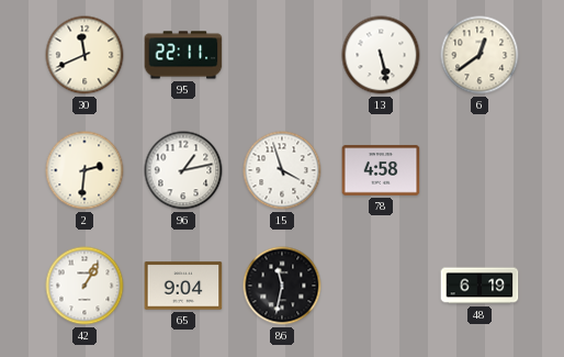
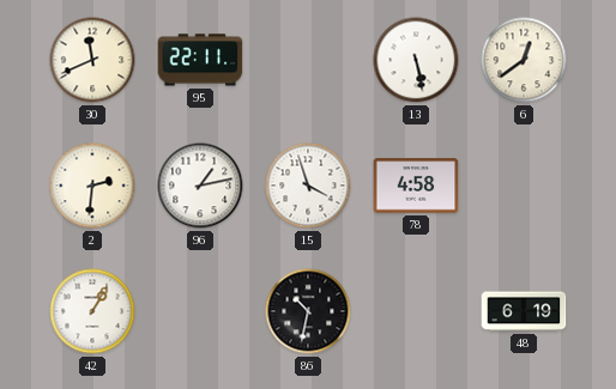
65: 9:04 -> none (183, 286)
86: 11:32 -> 10:32 (308, 311)
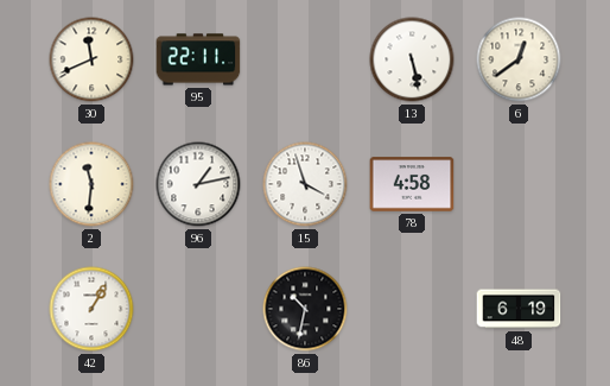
2: 2:31 -> 11:31 (91, 184)
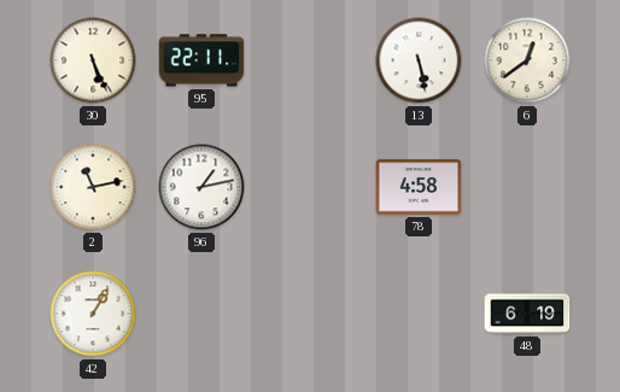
30: 11:41 -> 5:26 (93, 60)
2: 11:31 -> 11:13 (93, 187)
15: 3:57 -> none (305, 184)
86: 10:32 -> none (305, 309)
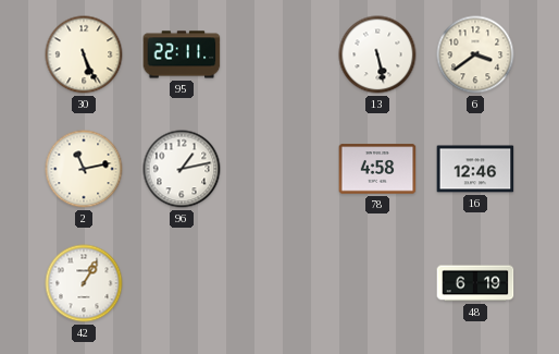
6: 12:39 -> 3:39 (475, 54)
16: none -> 12:46 (475, 169)
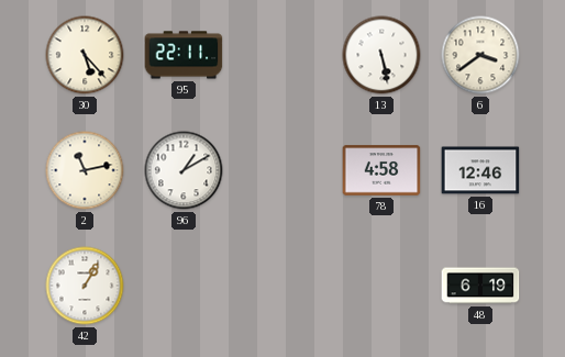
30: 5:26 -> 5:23 (85, 55)
96: 1:13 -> 1:10 (184, 170)
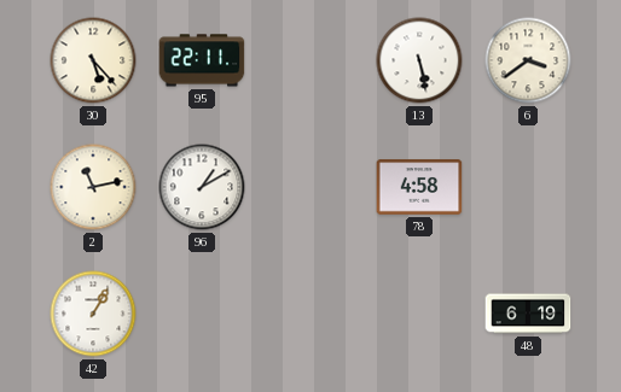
16: 12:46 -> none (480, 170)
